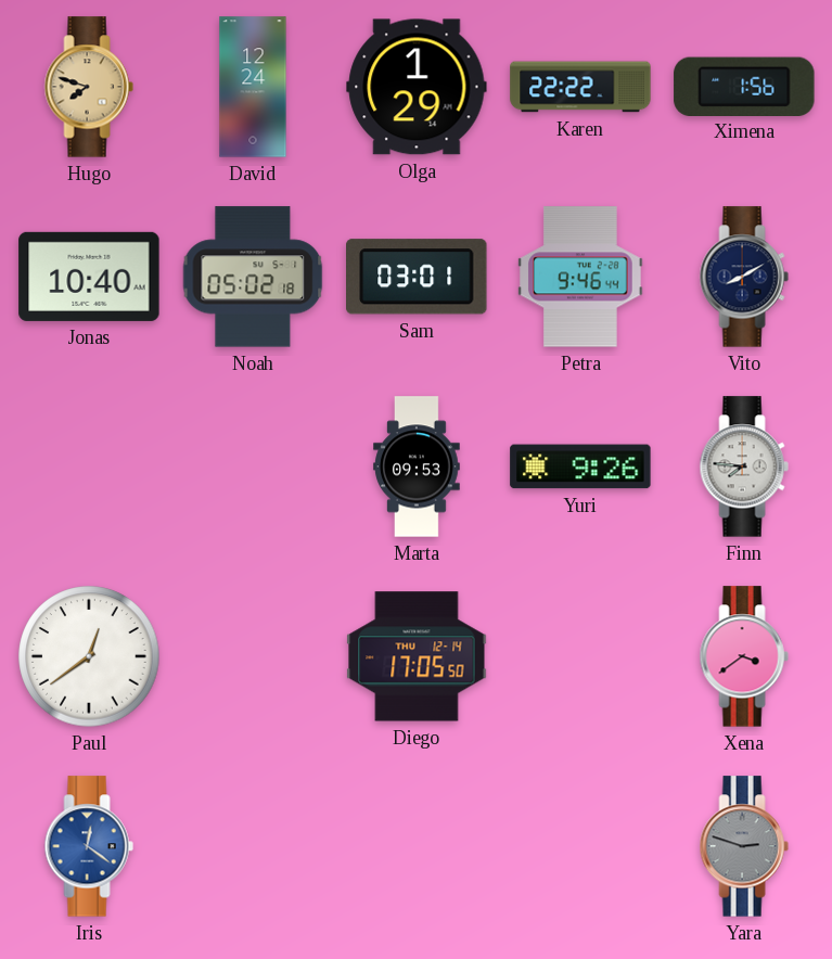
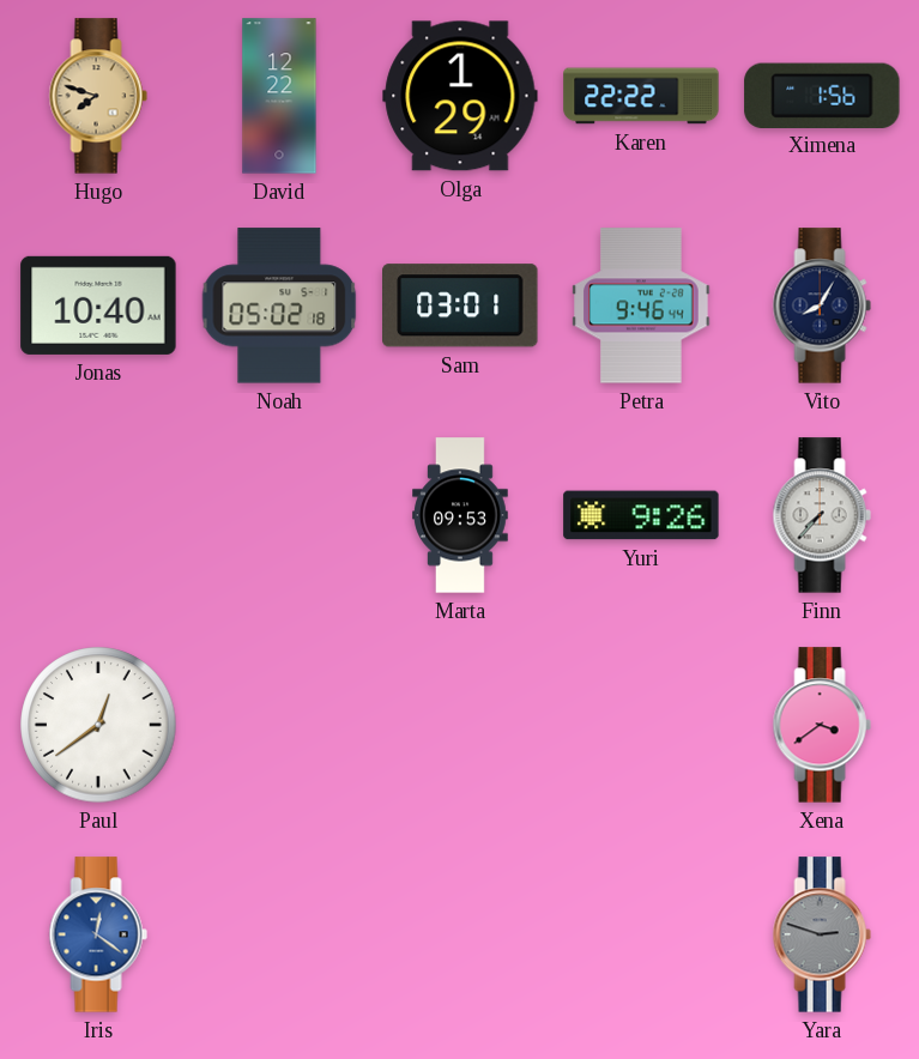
David: 12:24 -> 12:22 (279, 96)
Vito: 8:10 -> 8:05 (822, 305)
Finn: 7:46 -> 7:37 (822, 515)
Diego: 17:05 -> none (417, 656)
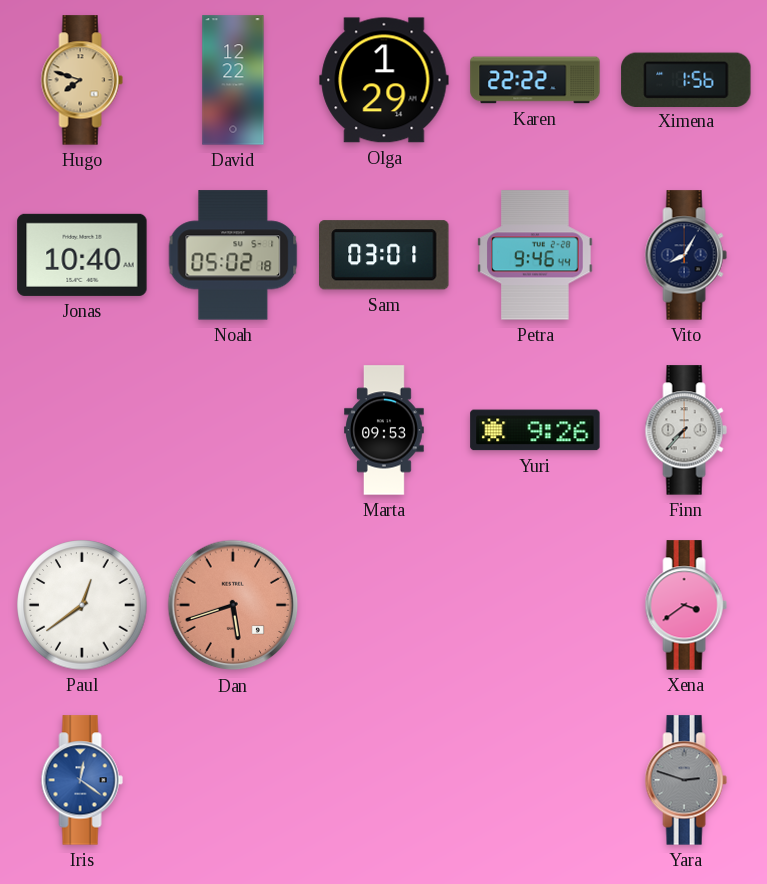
Dan: none -> 5:42 (233, 605)
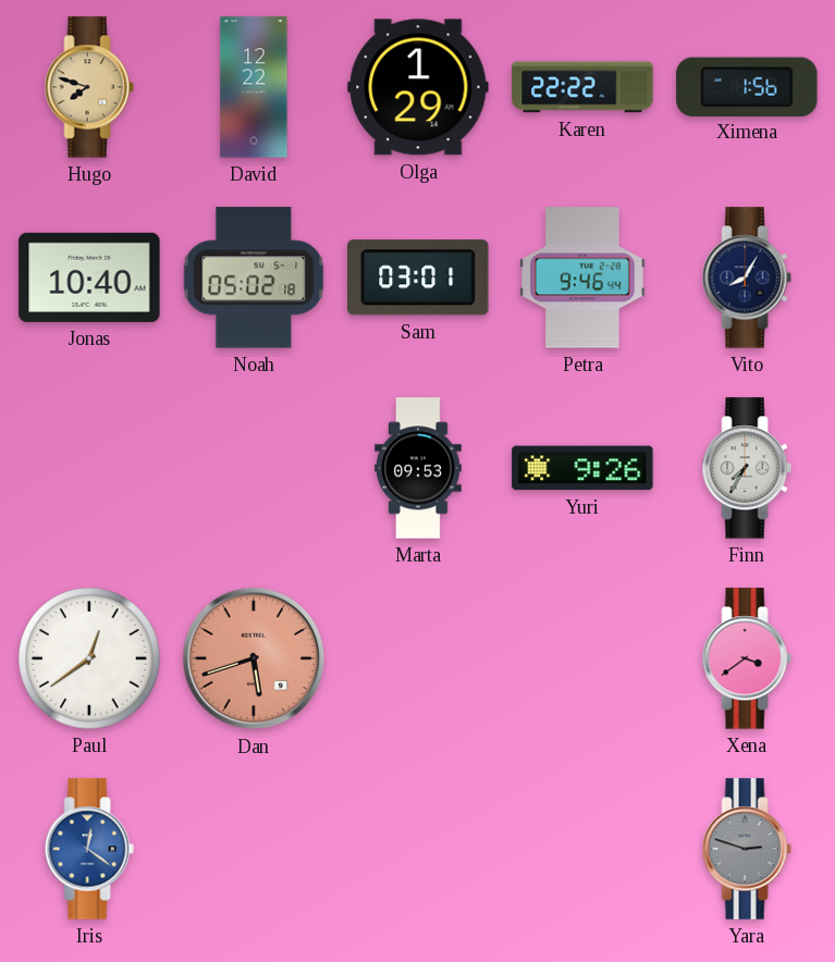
Finn: 7:37 -> 7:35 (747, 468)
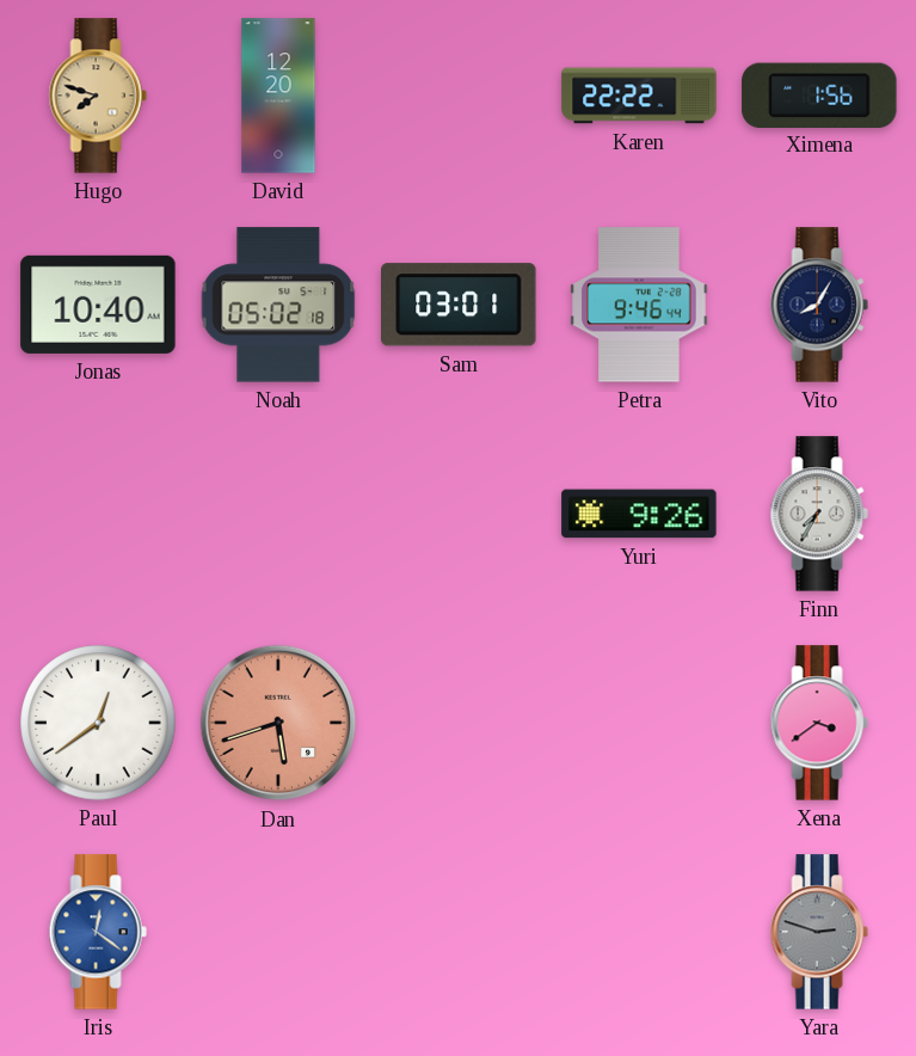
David: 12:22 -> 12:20 (278, 96)
Olga: 1:29 -> none (418, 87)
Marta: 09:53 -> none (418, 468)
